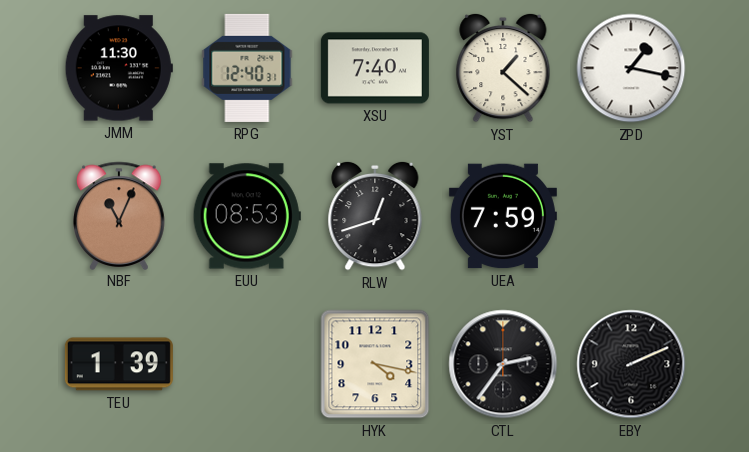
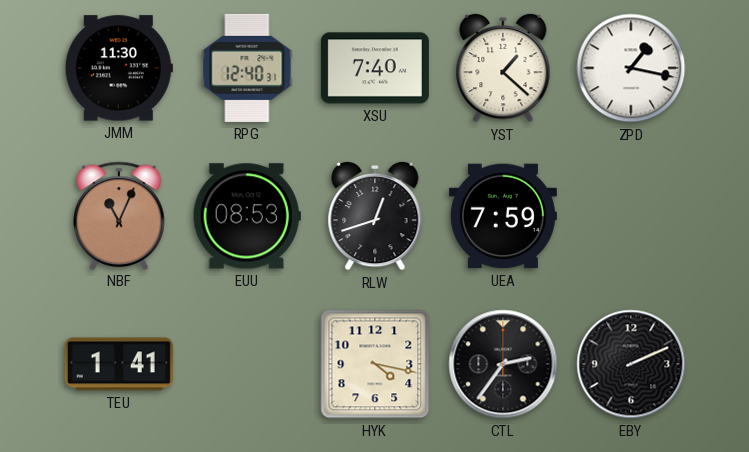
TEU: 1:39 -> 1:41 (119, 364)
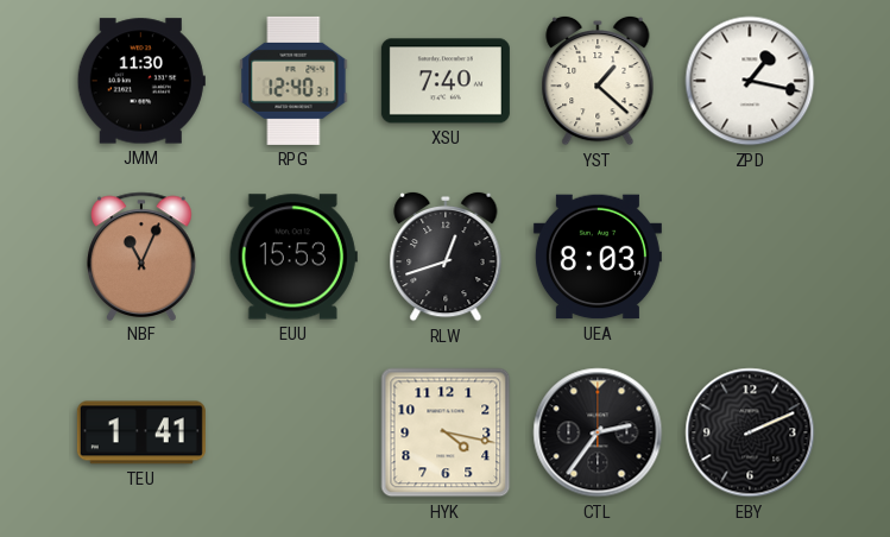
EUU: 08:53 -> 15:53 (293, 257)
UEA: 7:59 -> 8:03 (598, 257)
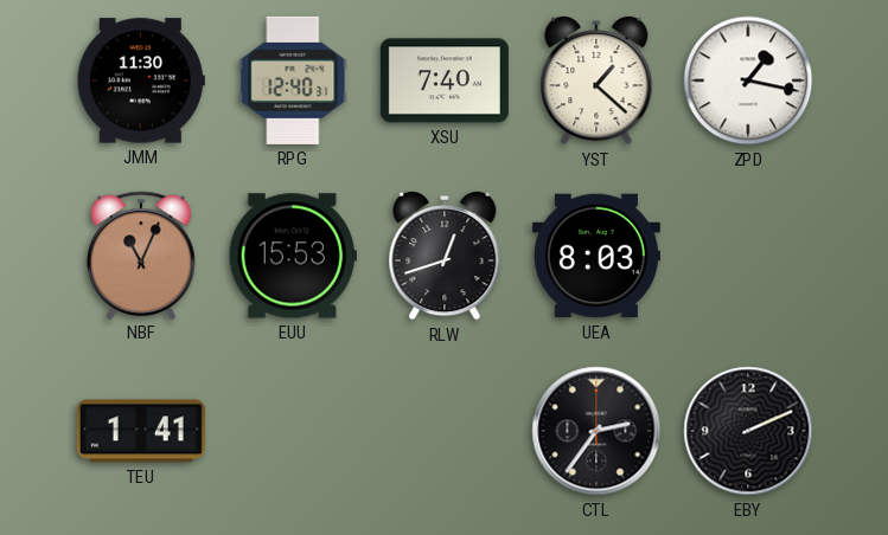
HYK: 4:17 -> none (446, 432)
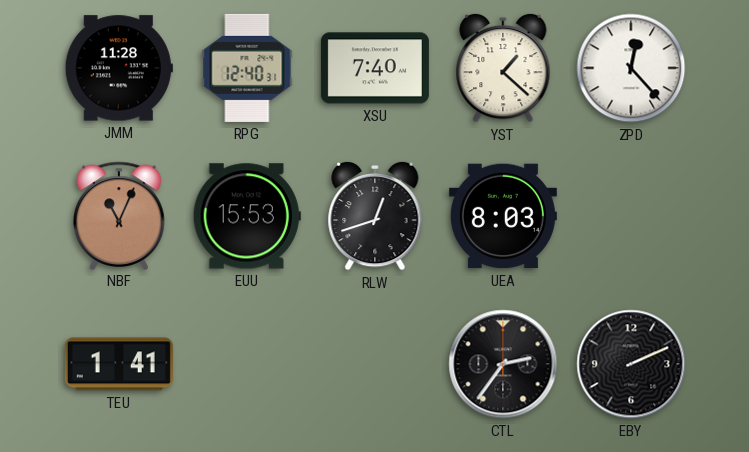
JMM: 11:30 -> 11:28 (119, 68)
ZPD: 1:17 -> 12:23 (631, 68)
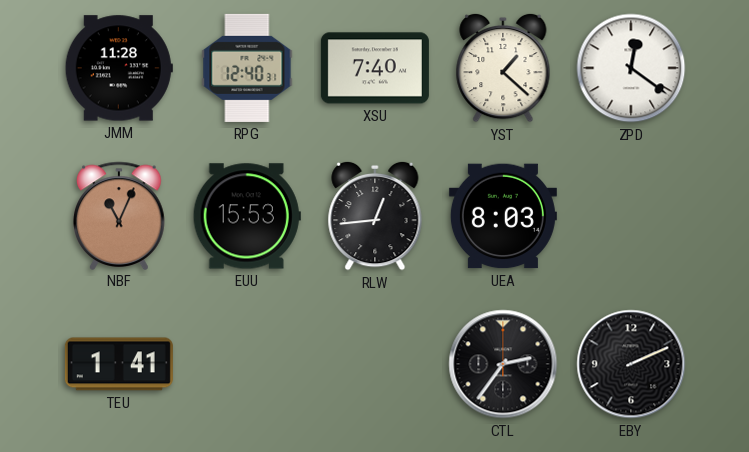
ZPD: 12:23 -> 12:21 (631, 68)
RLW: 12:42 -> 12:44 (375, 216)
